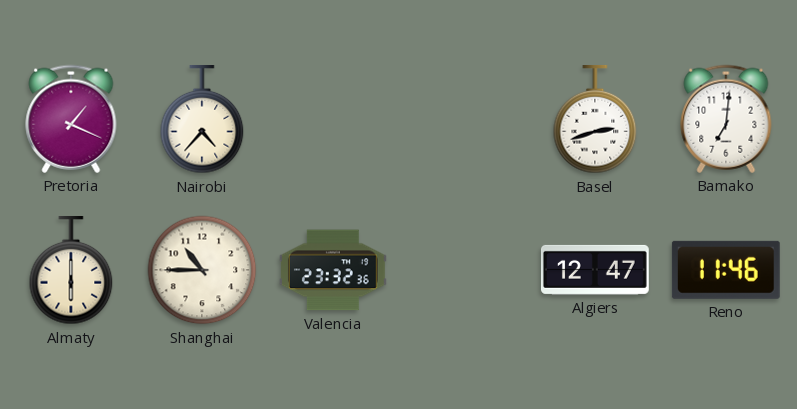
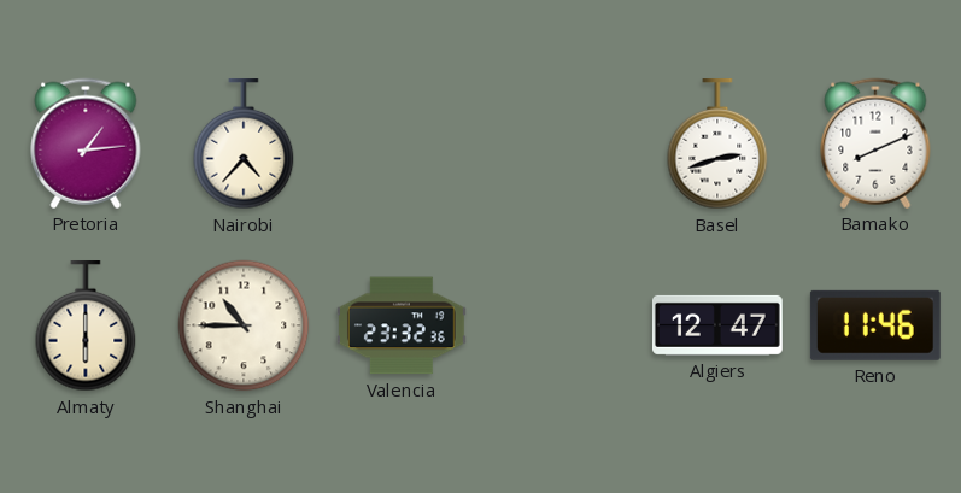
Pretoria: 1:19 -> 1:14 (86, 143)
Bamako: 7:01 -> 8:11 (875, 143)
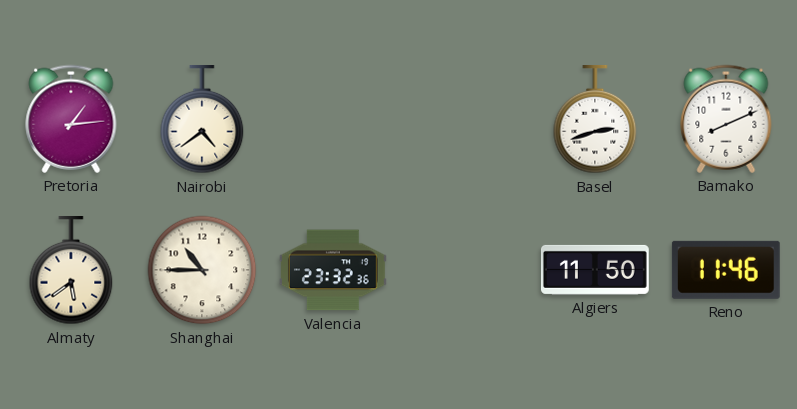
Nairobi: 4:37 -> 4:39 (202, 120)
Almaty: 6:00 -> 5:39 (71, 271)
Algiers: 12:47 -> 11:50 (595, 270)
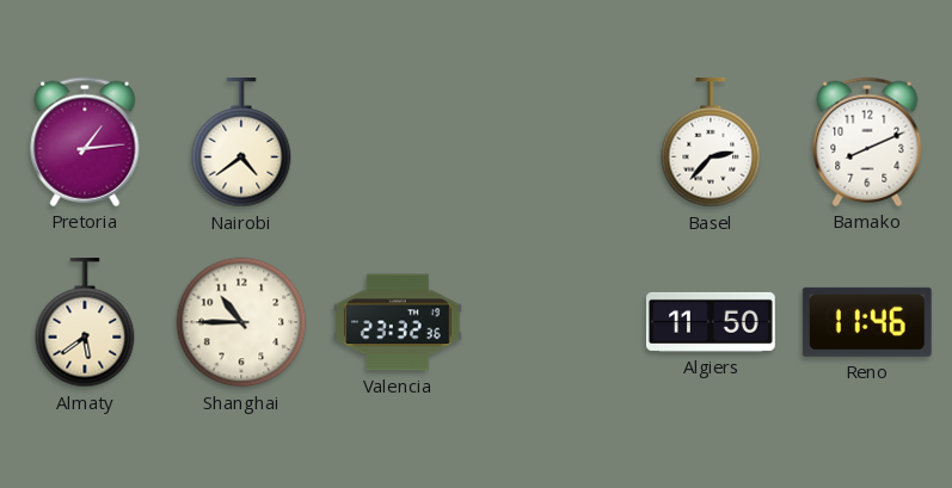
Basel: 2:42 -> 2:37 (711, 143)
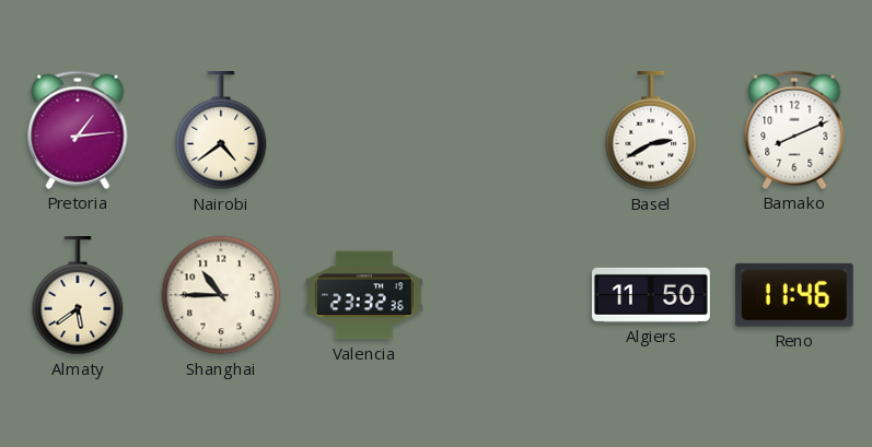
Basel: 2:37 -> 2:40 (651, 131)
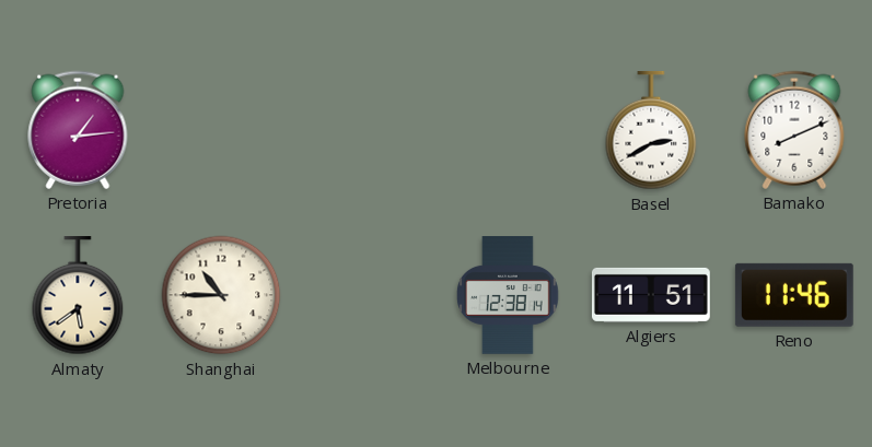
Nairobi: 4:39 -> none (221, 131)
Valencia: 23:32 -> none (364, 295)
Melbourne: none -> 12:38 (509, 296)
Algiers: 11:50 -> 11:51 (651, 295)
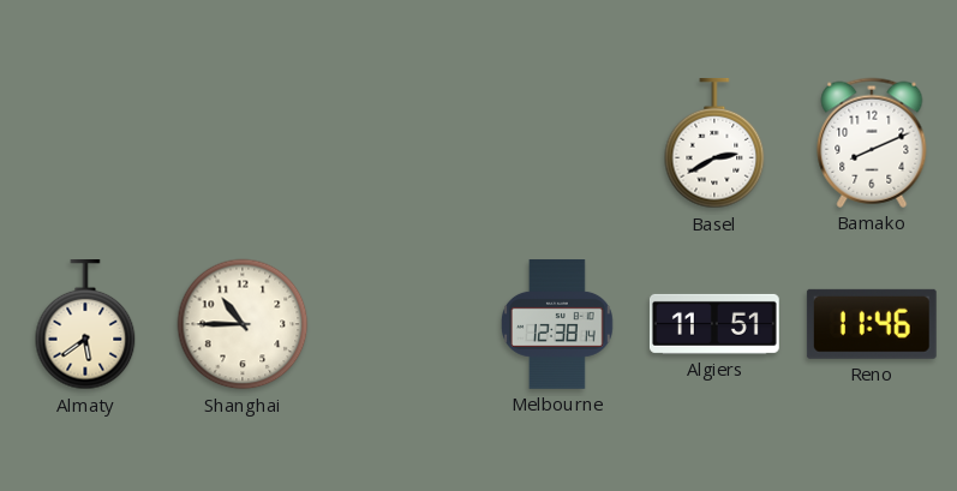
Pretoria: 1:14 -> none (78, 130)
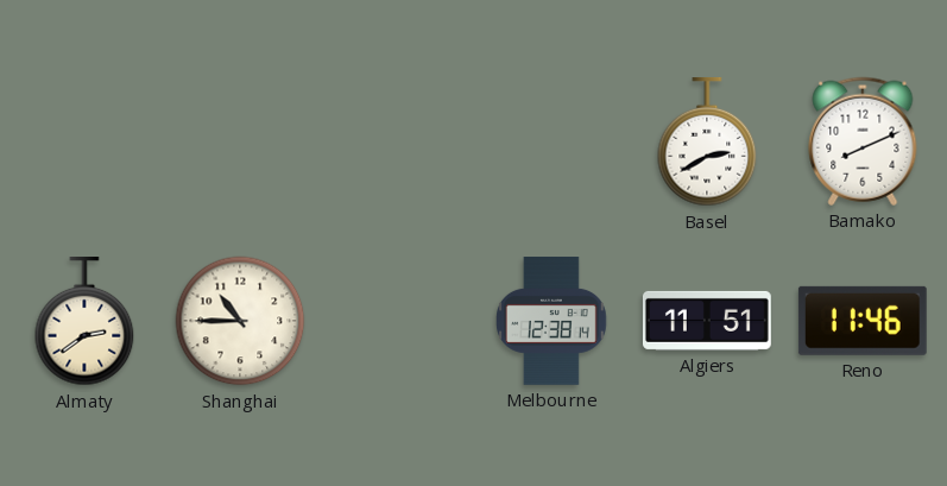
Almaty: 5:39 -> 2:39 (84, 322)
